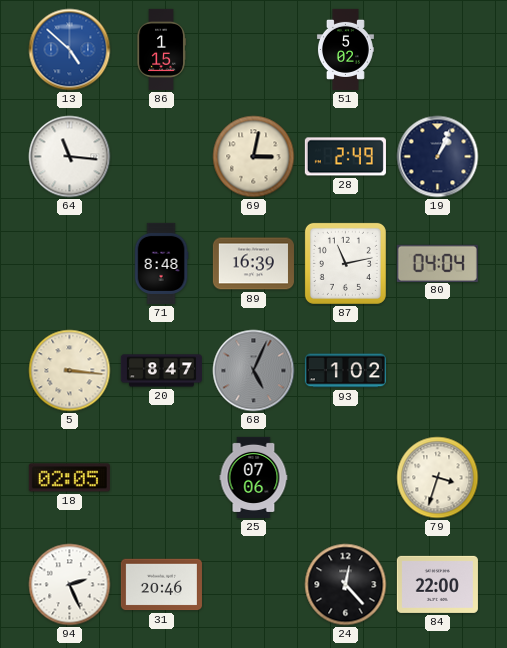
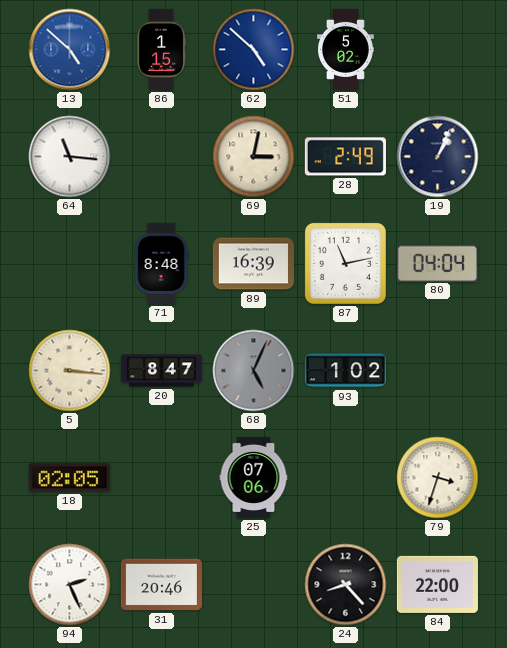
62: none -> 4:52 (254, 50)
24: 12:23 -> 8:23 (346, 585)
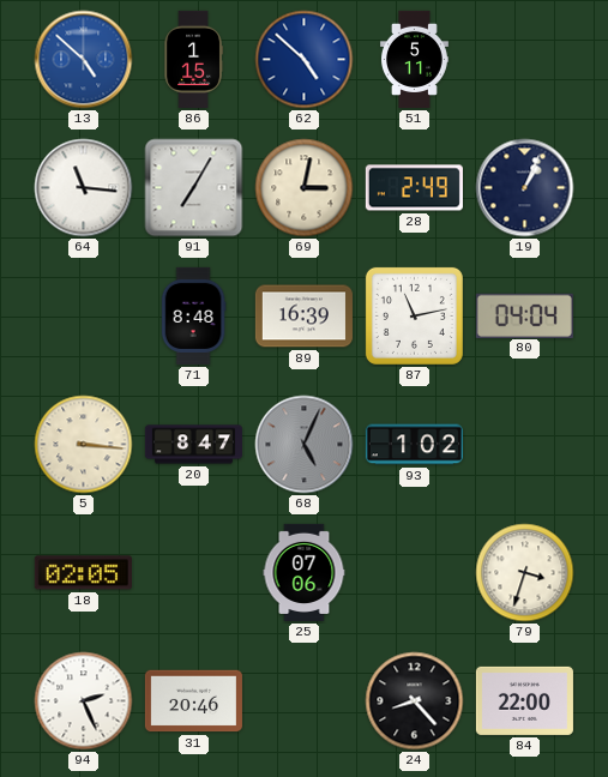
51: 5:02 -> 5:11 (414, 59)
91: none -> 7:05 (194, 188)
